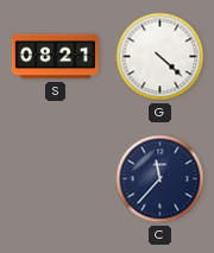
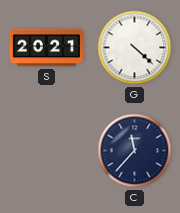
S: 08:21 -> 20:21 (46, 48)
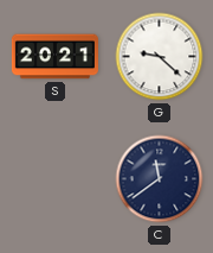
G: 4:22 -> 9:22 (160, 57)
C: 11:37 -> 11:39 (160, 179)
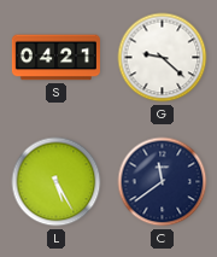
S: 20:21 -> 04:21 (55, 58)
L: none -> 5:25 (57, 182)
